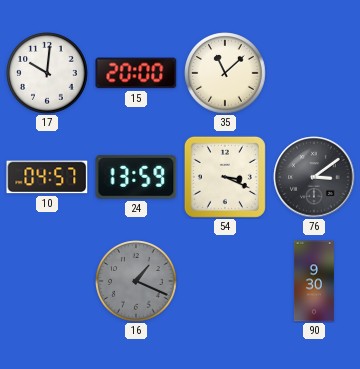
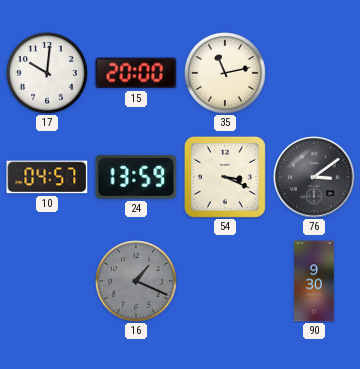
35: 11:08 -> 11:13 (225, 73)
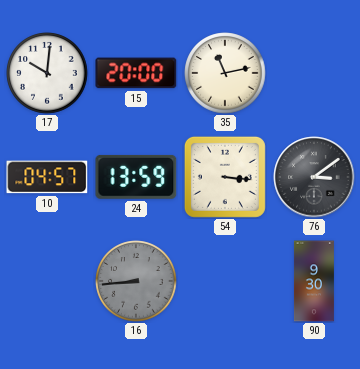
54: 3:19 -> 3:16 (225, 177)
16: 1:19 -> 8:44 (136, 281)
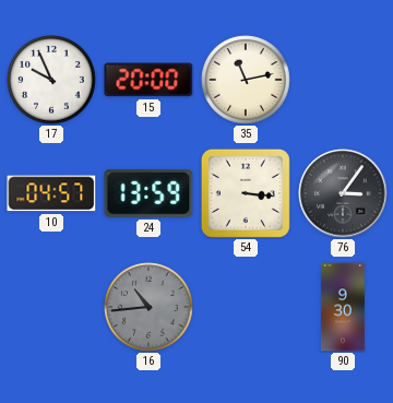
17: 10:01 -> 9:56 (51, 80)
76: 3:09 -> 3:06 (343, 193)
16: 8:44 -> 10:44 (148, 307)
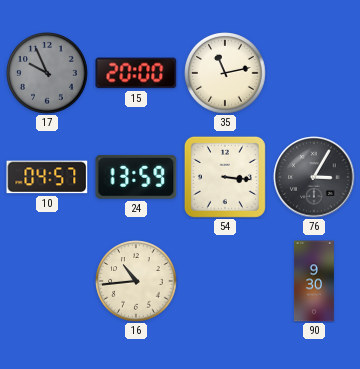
17 dial: white -> grey (47, 73)
76: 3:06 -> 3:05 (314, 177)
16 dial: grey -> cream (136, 281)
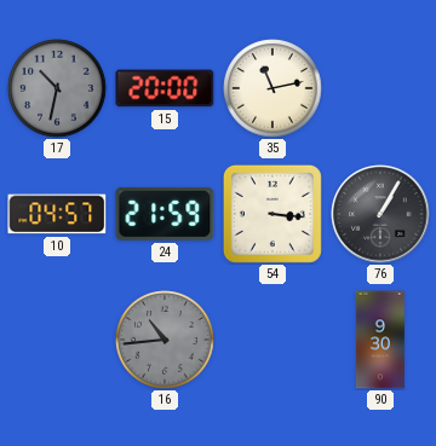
17: 9:56 -> 10:32 (57, 88)
24: 13:59 -> 21:59 (165, 214)
76: 3:05 -> 1:05 (380, 214)
16 dial: cream -> grey (165, 340)
